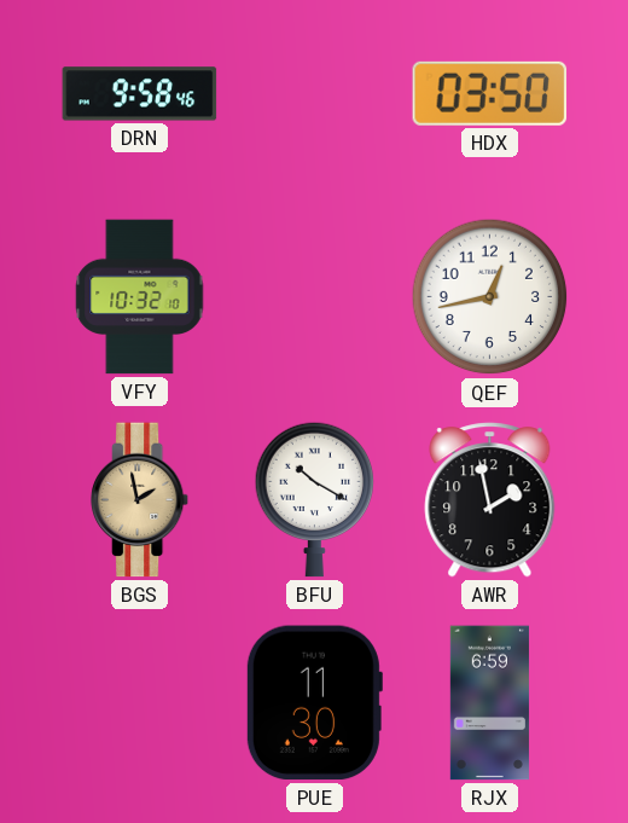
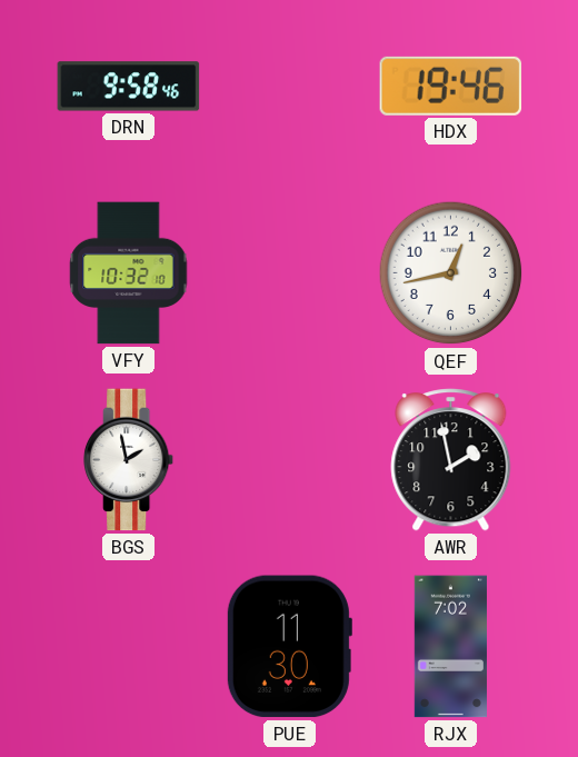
HDX: 03:50 -> 19:46 (451, 86)
BGS dial: champagne -> white (130, 460)
BFU: 10:20 -> none (315, 499)
RJX: 6:59 -> 7:02 (450, 647)
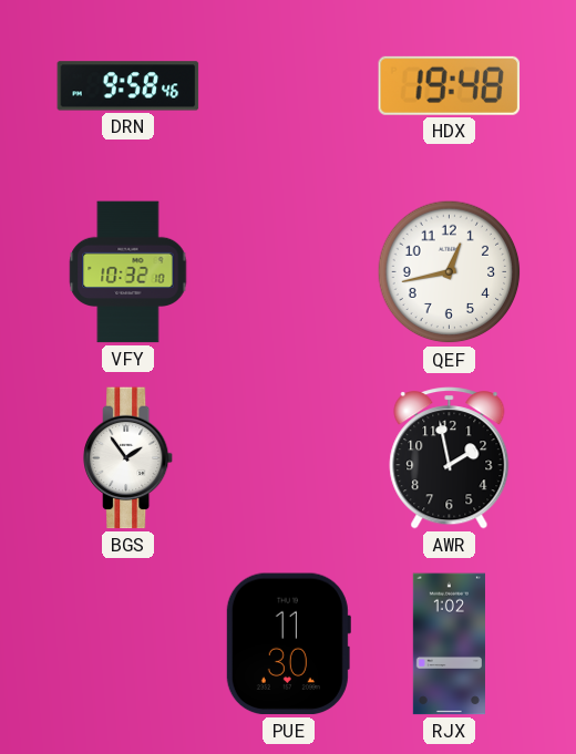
HDX: 19:46 -> 19:48 (450, 85)
BGS: 1:58 -> 1:54 (130, 458)
RJX: 7:02 -> 1:02 (449, 644)
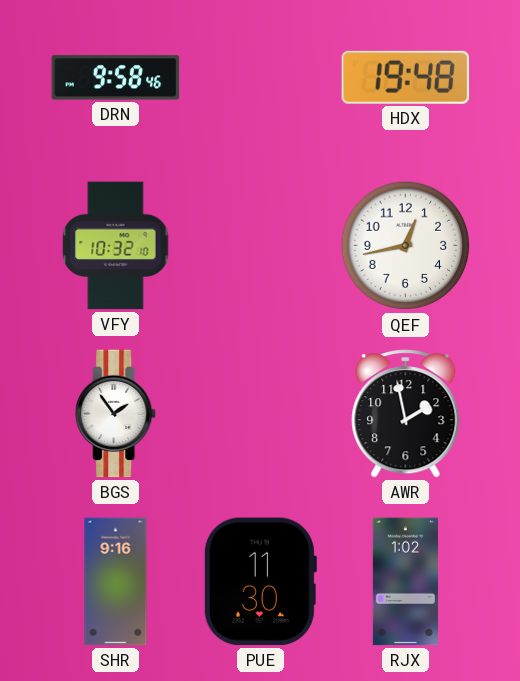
SHR: none -> 9:16 (116, 582)
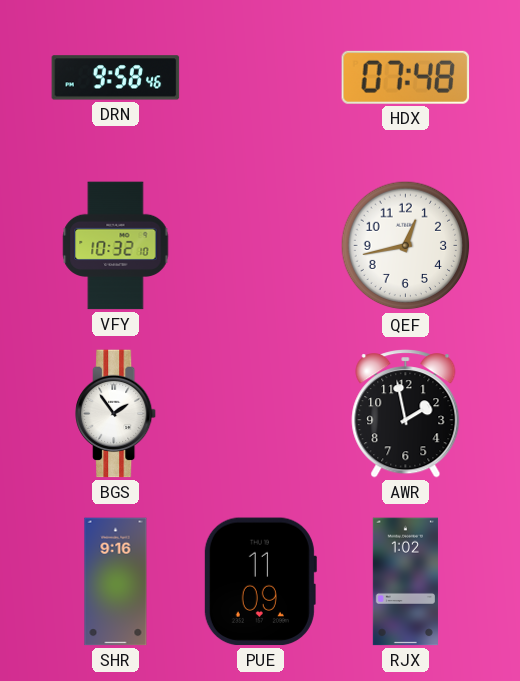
HDX: 19:48 -> 07:48 (406, 77)
PUE: 11:30 -> 11:09 (260, 582)
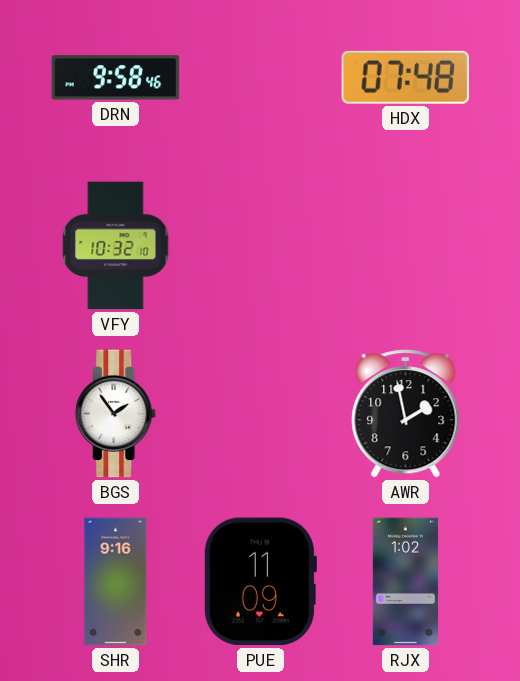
QEF: 12:43 -> none (406, 246)
